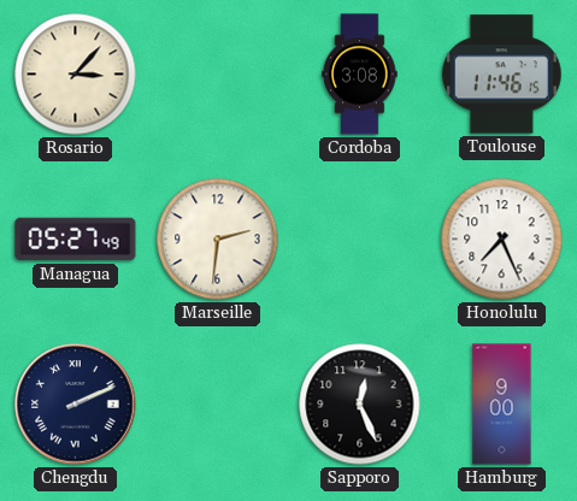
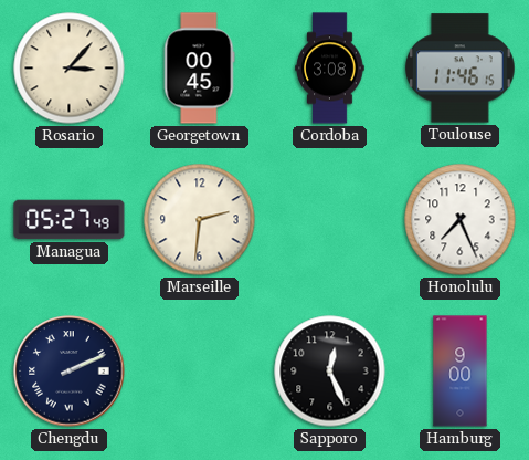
Georgetown: none -> 00:45 (199, 69)
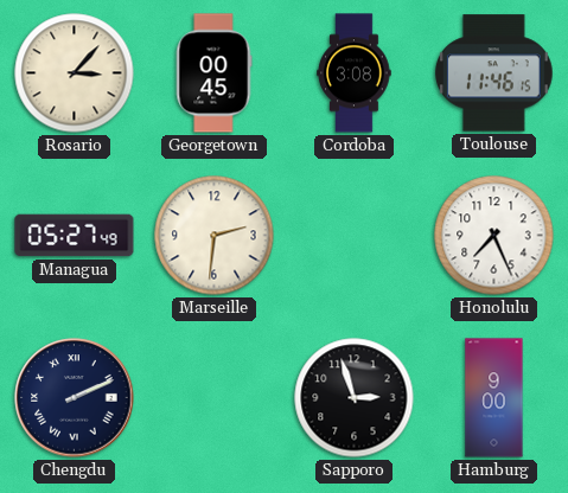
Sapporo: 12:26 -> 2:57 (355, 398)
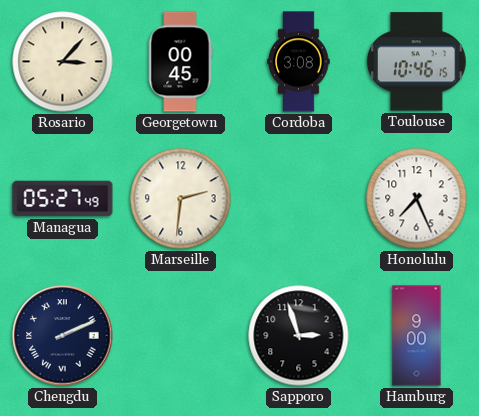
Toulouse: 11:46 -> 10:46 (416, 62)
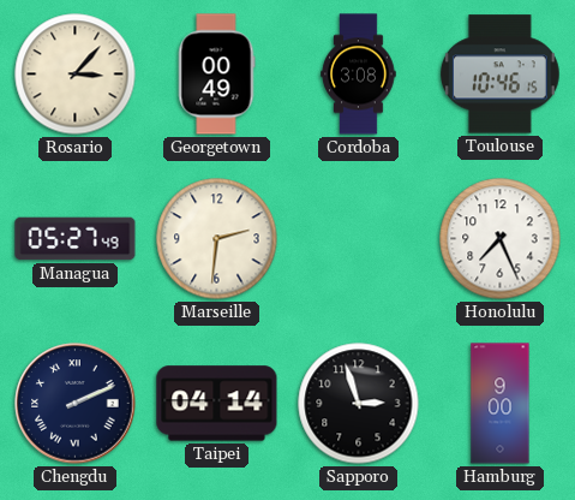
Georgetown: 00:45 -> 00:49 (216, 75)
Taipei: none -> 04:14 (217, 404)
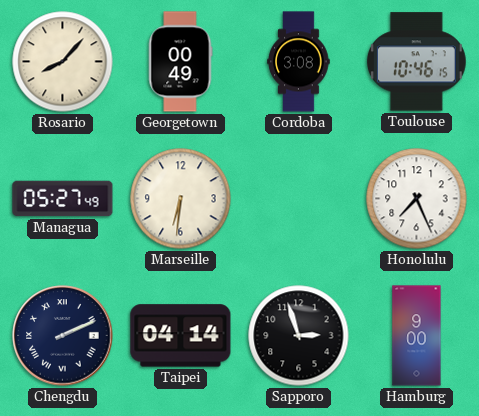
Rosario: 3:07 -> 8:07 (63, 62)
Marseille: 2:31 -> 6:31 (181, 199)
